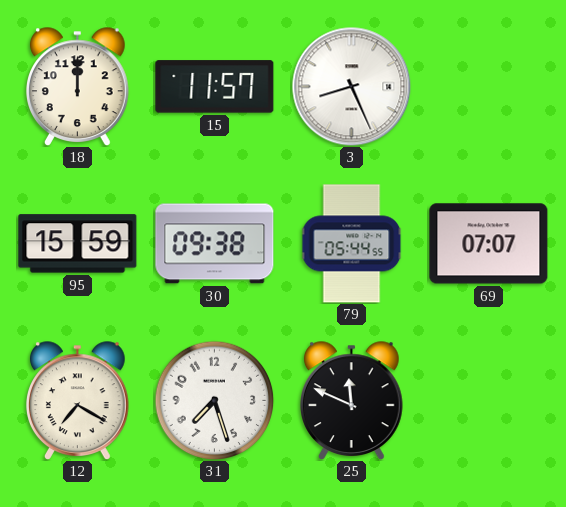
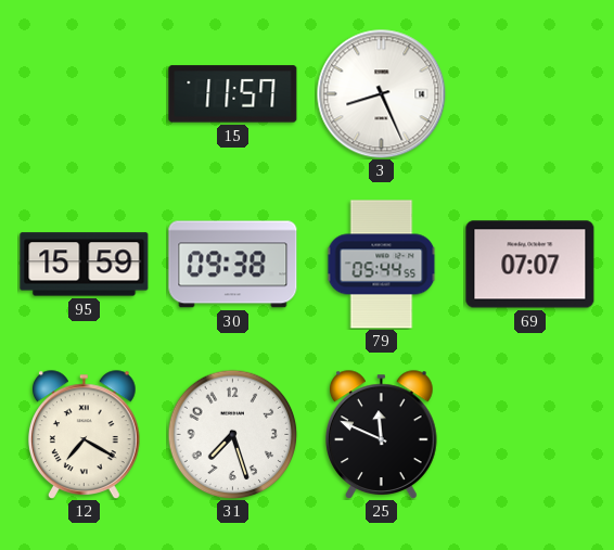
18: 12:00 -> none (78, 87)
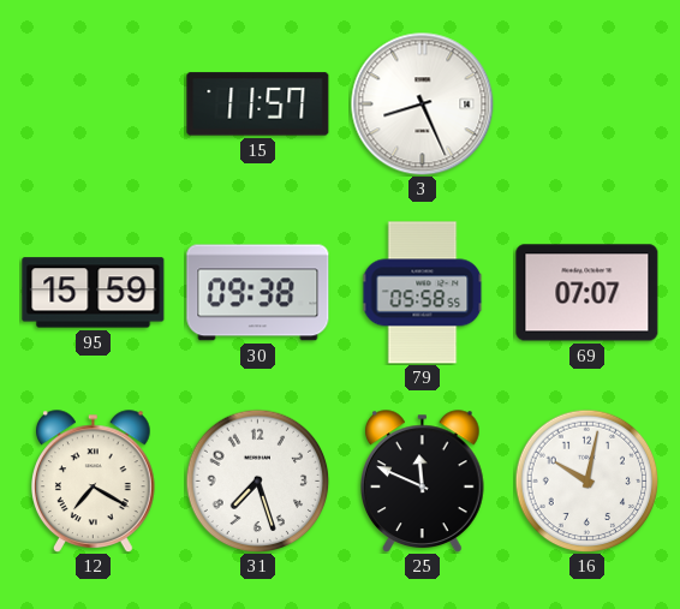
79: 05:44 -> 05:58 (423, 293)
16: none -> 10:02 (586, 480)
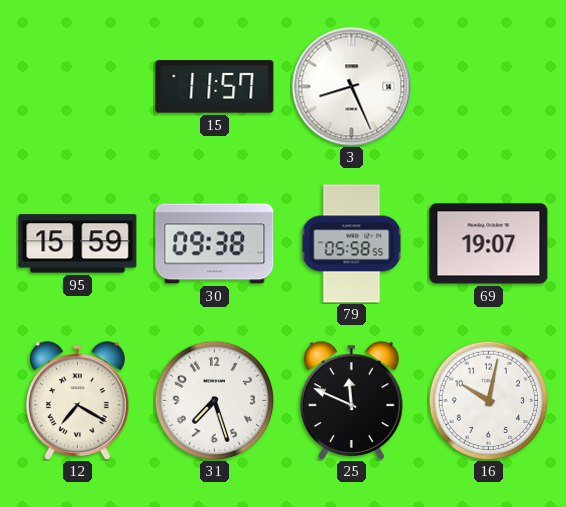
69: 07:07 -> 19:07 (489, 244)
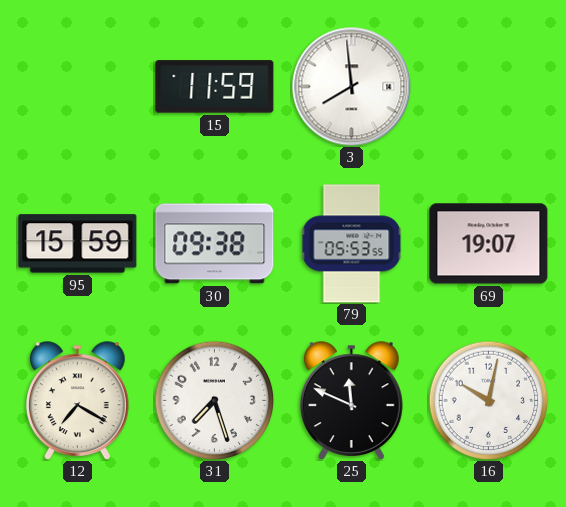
15: 11:57 -> 11:59 (215, 87)
3: 8:26 -> 7:59 (352, 87)
79: 05:58 -> 05:53 (352, 244)
